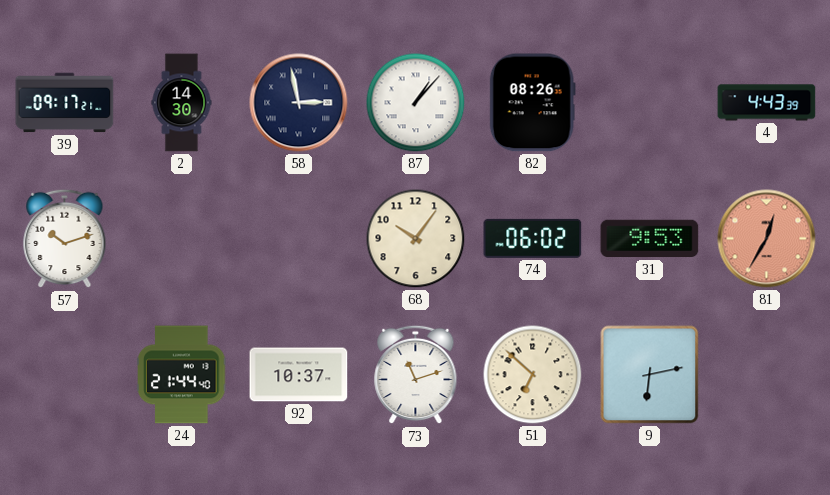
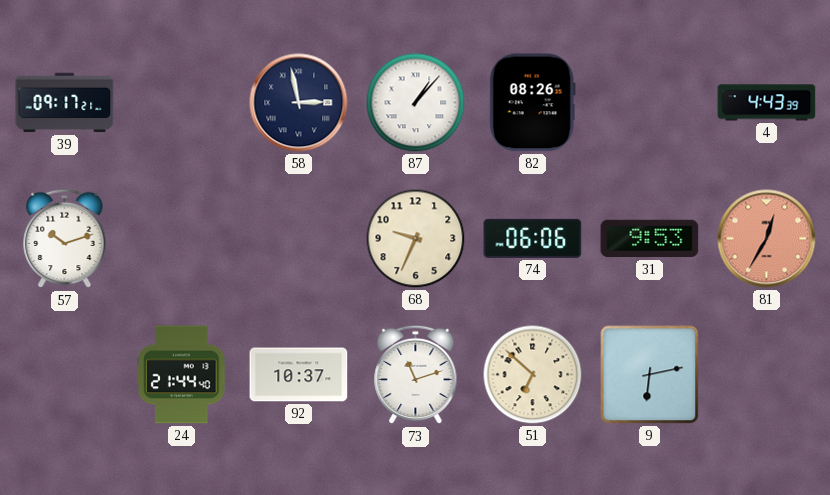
2: 14:30 -> none (182, 103)
68: 10:06 -> 9:34 (416, 239)
74: 06:02 -> 06:06 (533, 238)
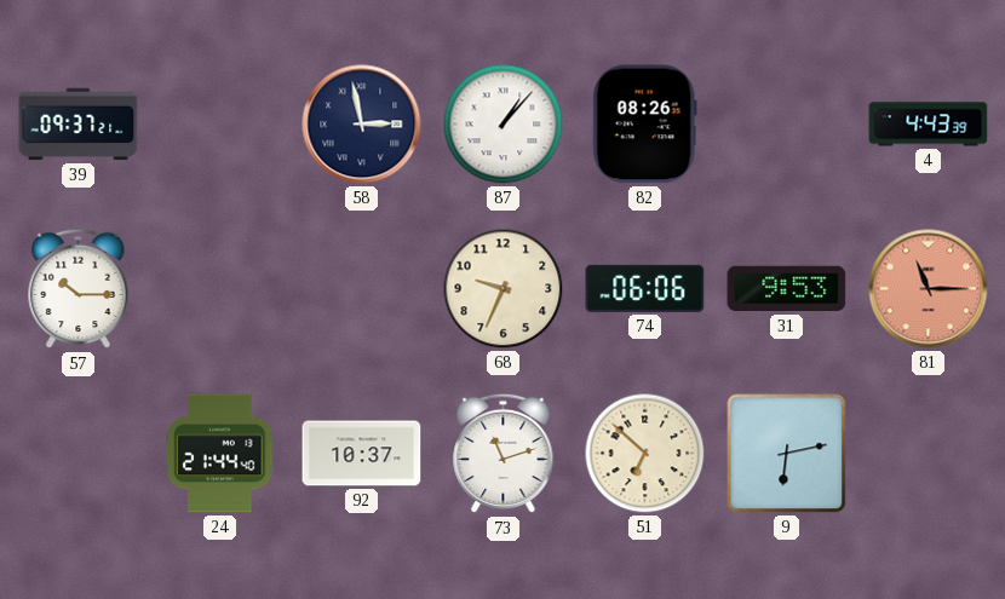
39: 09:17 -> 09:37 (79, 125)
57: 10:12 -> 10:15 (79, 289)
81: 12:35 -> 11:15 (929, 289)
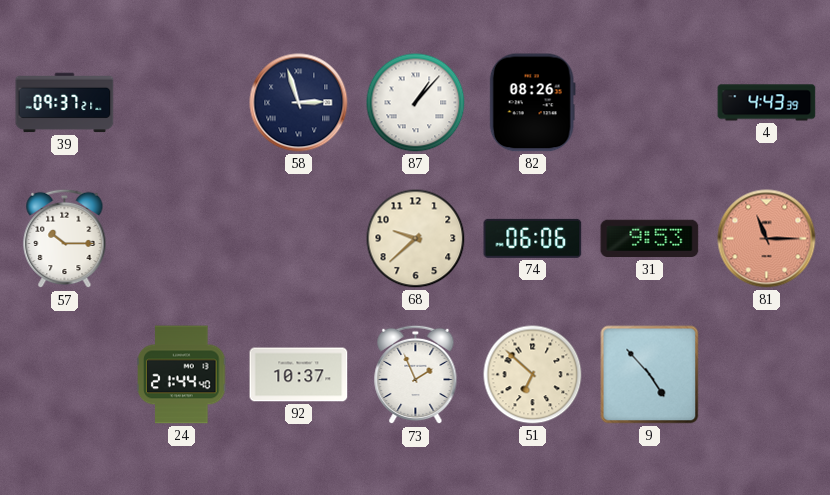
58: 2:58 -> 2:57 (299, 103)
68: 9:34 -> 9:38 (416, 239)
73: 11:12 -> 1:56 (416, 375)
9: 6:13 -> 4:53 (650, 375)
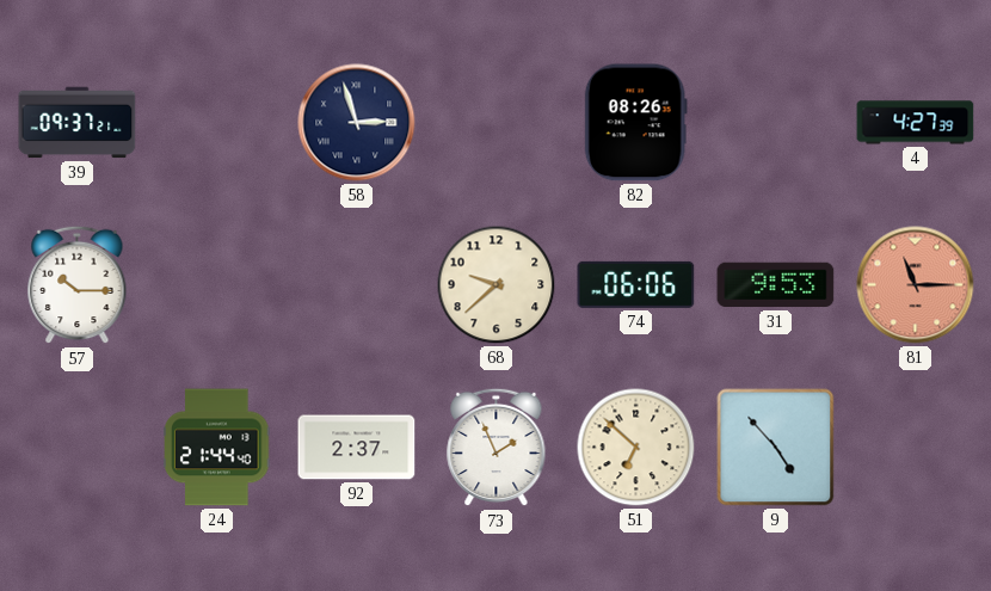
87: 1:07 -> none (416, 103)
4: 4:43 -> 4:27 (916, 123)
92: 10:37 -> 2:37 (357, 448)
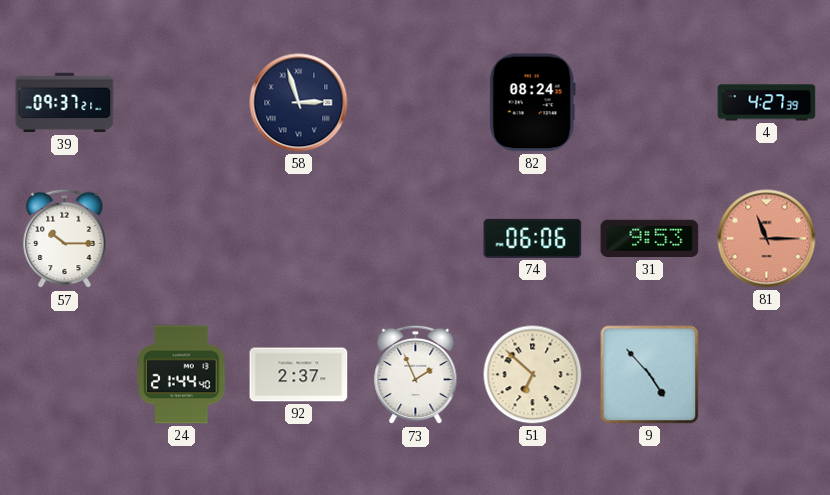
82: 08:26 -> 08:24 (532, 103)
68: 9:38 -> none (497, 285)
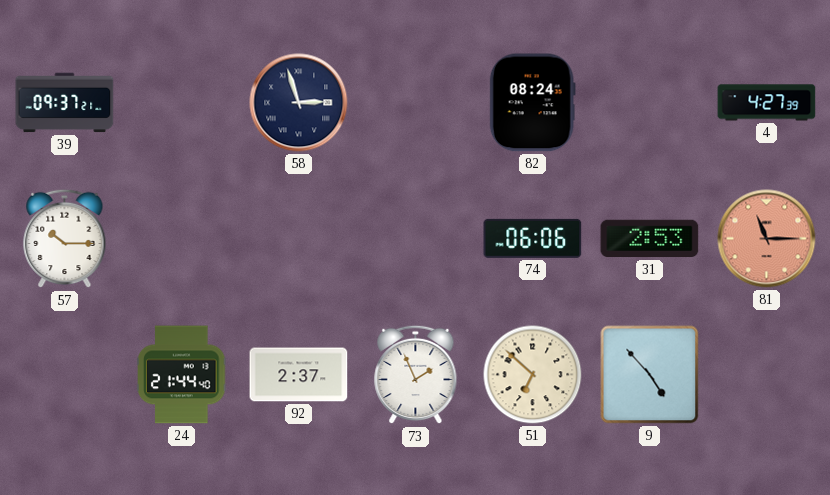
31: 9:53 -> 2:53 (650, 239)
